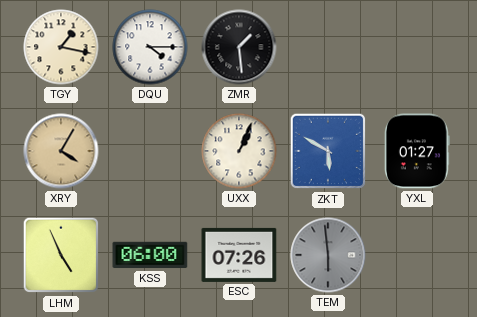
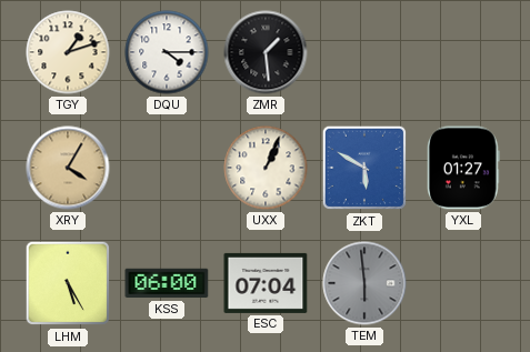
TGY: 1:17 -> 1:12 (68, 52)
LHM: 4:56 -> 5:25 (68, 283)
ESC: 07:26 -> 07:04 (266, 283)
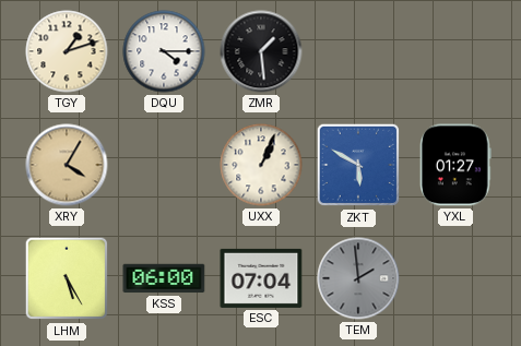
TEM: 5:59 -> 1:59 (358, 278)
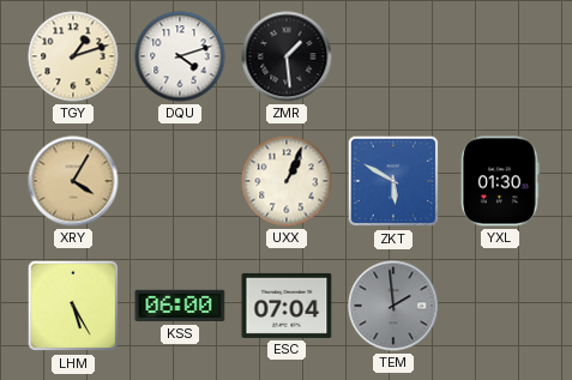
DQU: 4:15 -> 4:12 (180, 56)
YXL: 01:27 -> 01:30 (500, 181)
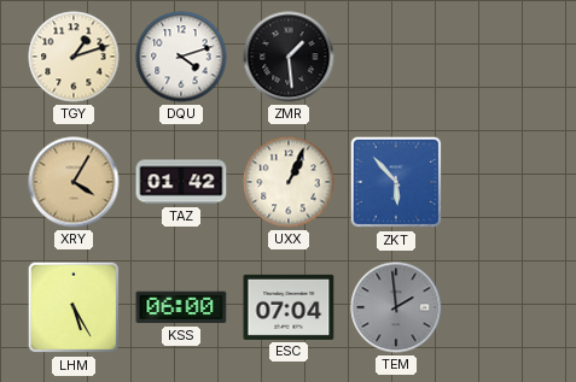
TAZ: none -> 01:42 (181, 182)
ZKT: 5:50 -> 5:53 (396, 182)
YXL: 01:30 -> none (500, 181)
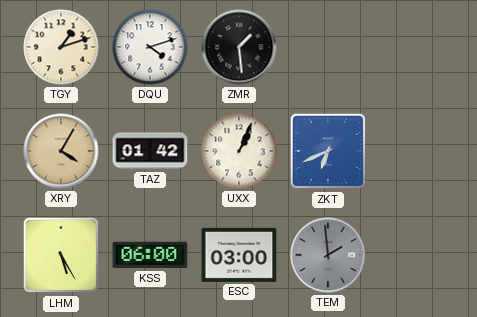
ZKT: 5:53 -> 6:41 (328, 151)
ESC: 07:04 -> 03:00 (239, 255)
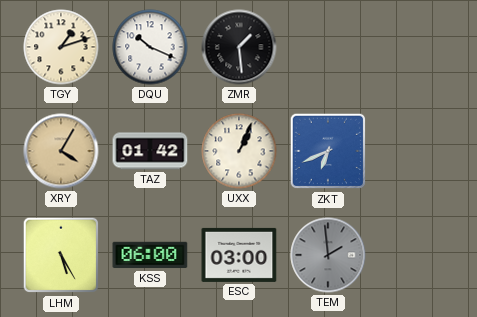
DQU: 4:12 -> 10:19 (150, 47)
